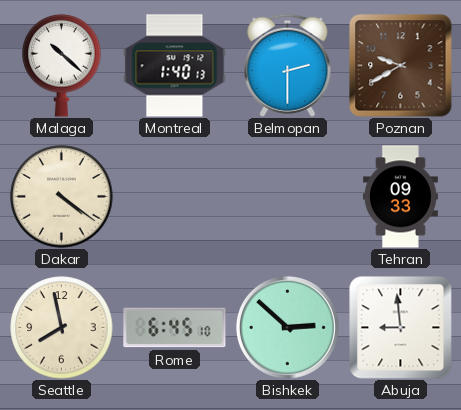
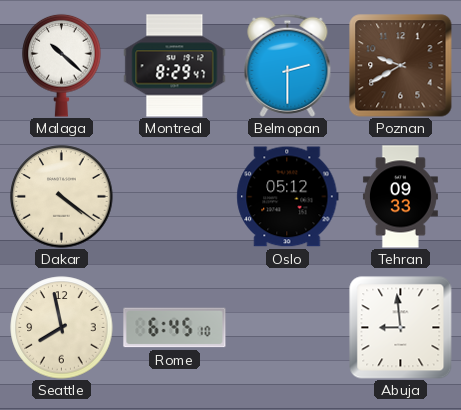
Montreal: 1:40 -> 8:29 (175, 66)
Oslo: none -> 05:12 (288, 197)
Bishkek: 2:52 -> none (287, 327)
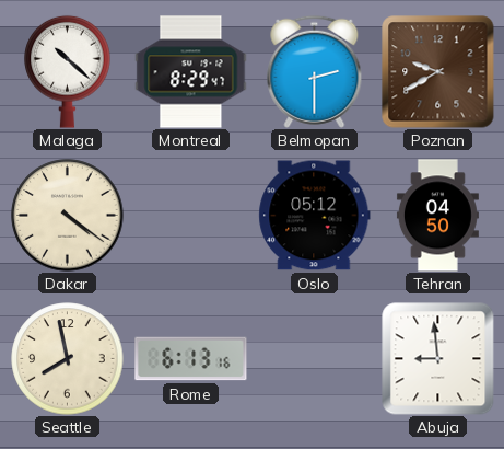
Tehran: 09:33 -> 04:50 (437, 216)
Rome: 6:45 -> 6:13 (191, 359)
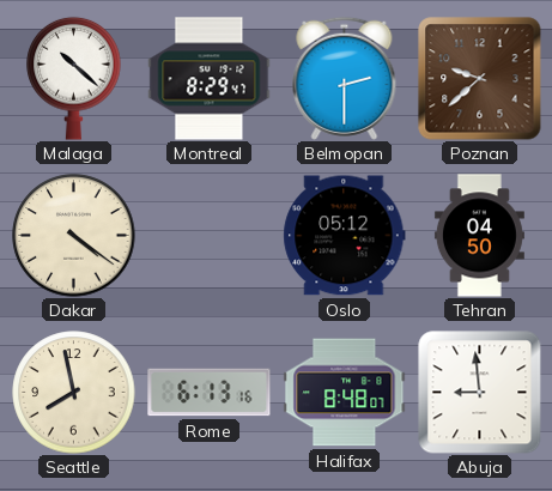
Poznan: 9:40 -> 9:38 (480, 79)
Halifax: none -> 8:48 (345, 393)
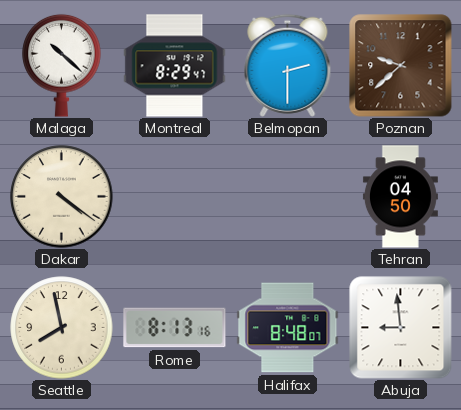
Oslo: 05:12 -> none (345, 236)
Rome: 6:13 -> 8:13 (175, 328)
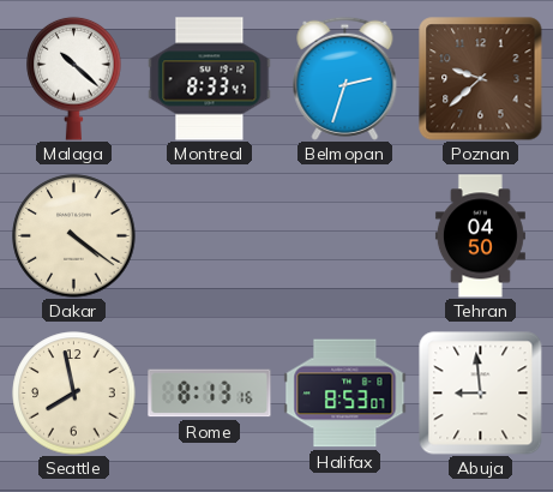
Montreal: 8:29 -> 8:33 (210, 79)
Belmopan: 2:30 -> 2:33 (345, 78)
Halifax: 8:48 -> 8:53 (345, 394)
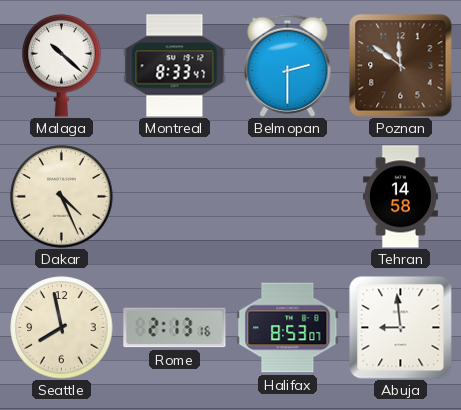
Belmopan: 2:33 -> 2:30 (288, 65)
Poznan: 9:38 -> 11:51 (401, 66)
Dakar: 4:21 -> 4:26 (62, 197)
Tehran: 04:50 -> 14:58 (400, 197)
Rome: 8:13 -> 2:13 (175, 328)
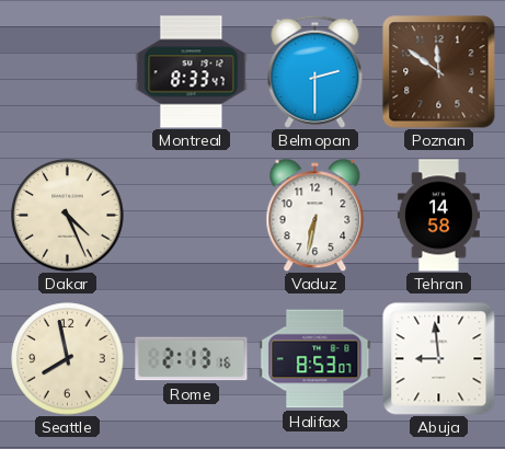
Malaga: 10:22 -> none (62, 65)
Vaduz: none -> 6:32 (315, 215)
